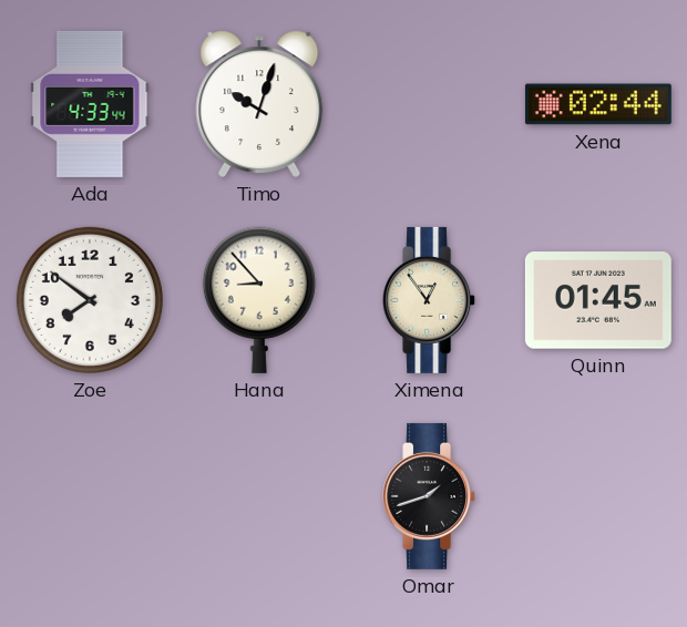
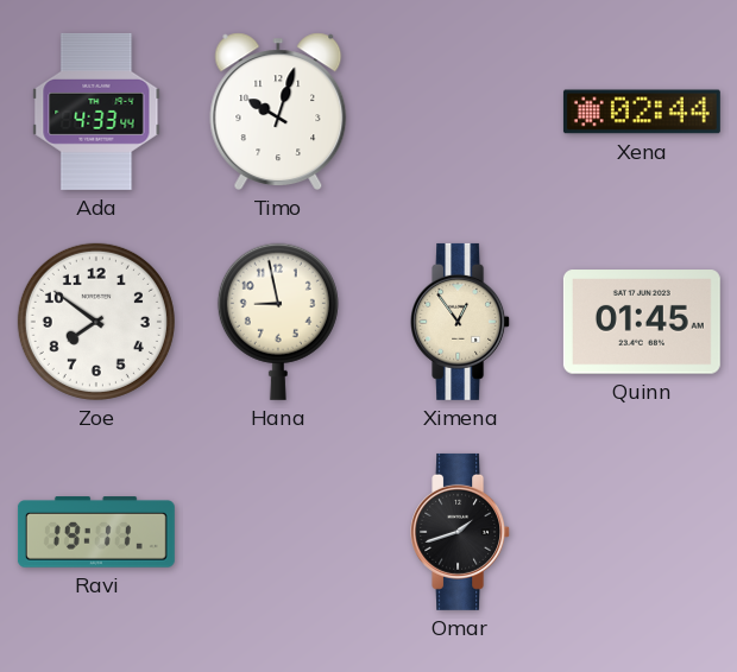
Hana: 8:53 -> 8:58 (278, 322)
Ravi: none -> 19:11 (96, 532)
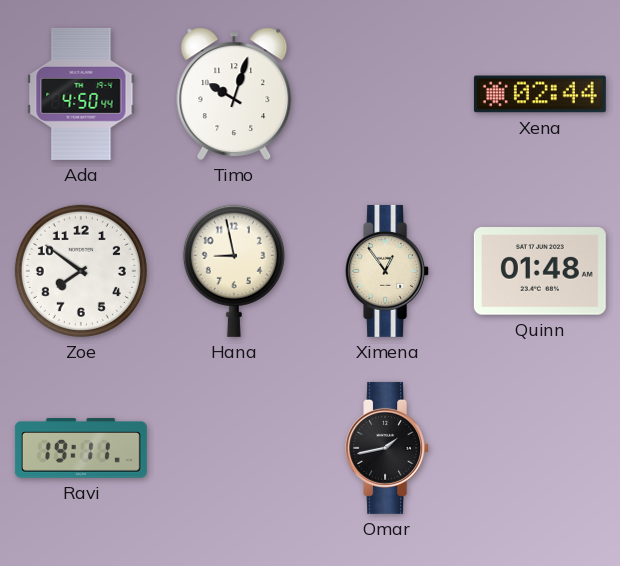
Ada: 4:33 -> 4:50 (81, 94)
Quinn: 01:45 -> 01:48 (540, 271)
Omar: 1:42 -> 1:43 (388, 448)
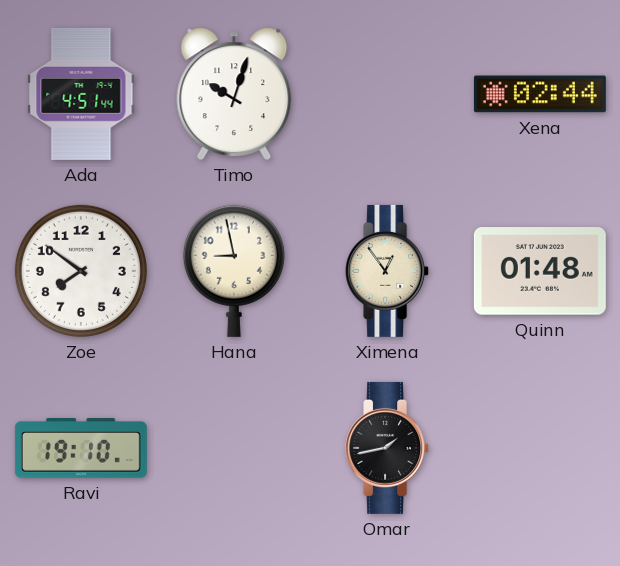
Ada: 4:50 -> 4:51 (81, 94)
Ravi: 19:11 -> 19:10 (81, 448)
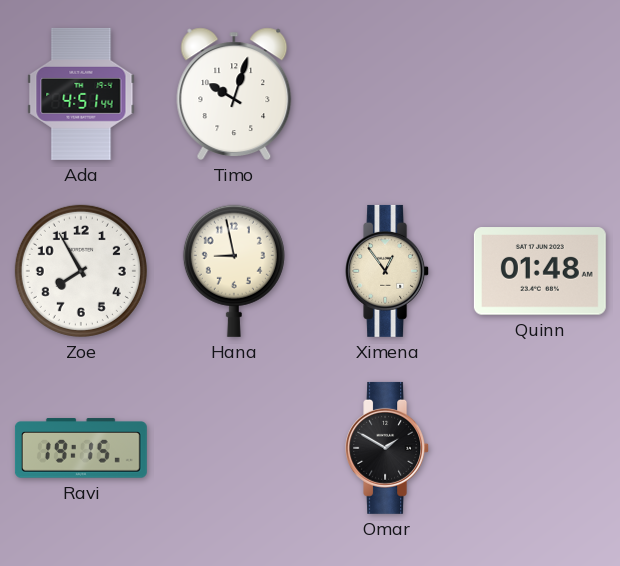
Xena: 02:44 -> none (540, 94)
Zoe: 7:51 -> 7:55 (81, 271)
Ravi: 19:10 -> 19:15 (81, 448)
Omar: 1:43 -> 1:50 (388, 448)
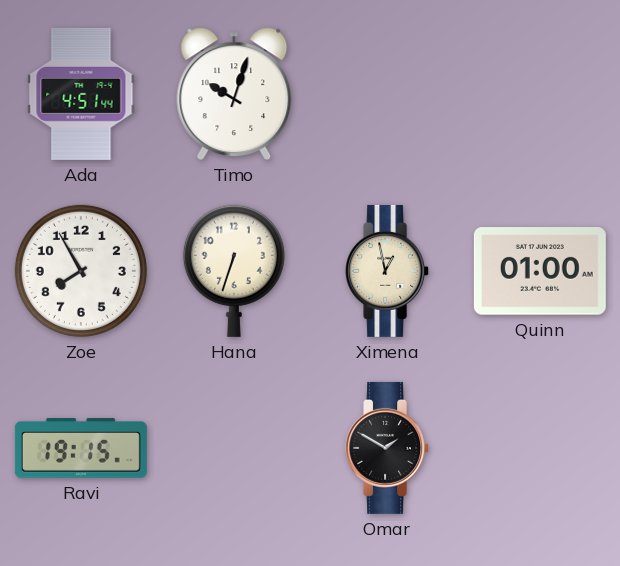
Hana: 8:58 -> 6:33 (234, 271)
Ximena: 12:54 -> 12:58 (388, 271)
Quinn: 01:48 -> 01:00 (540, 271)
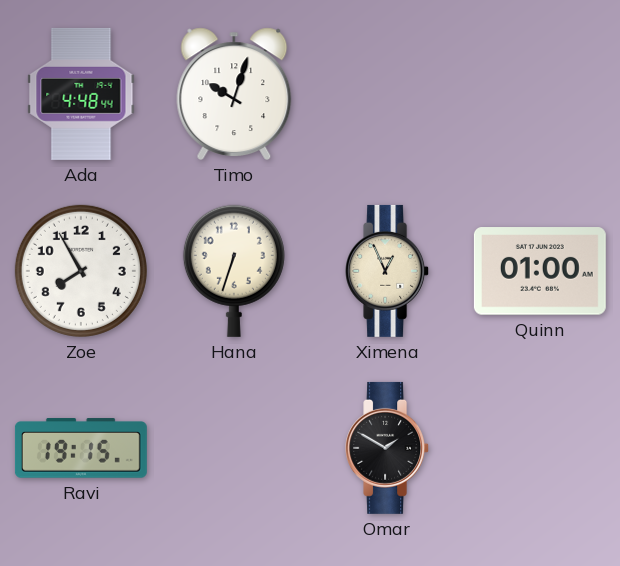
Ada: 4:51 -> 4:48 (81, 94)
Ximena: 12:58 -> 12:56 (388, 271)
